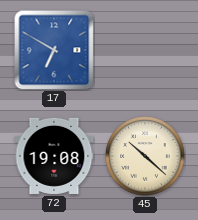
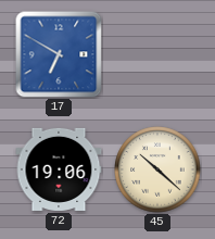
72: 19:08 -> 19:06 (59, 169)
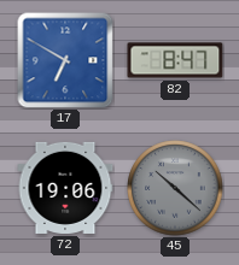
82: none -> 8:47 (175, 60)
45 dial: cream -> grey (175, 188)
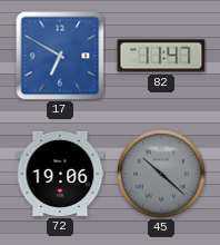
82: 8:47 -> 11:47 (161, 56)
